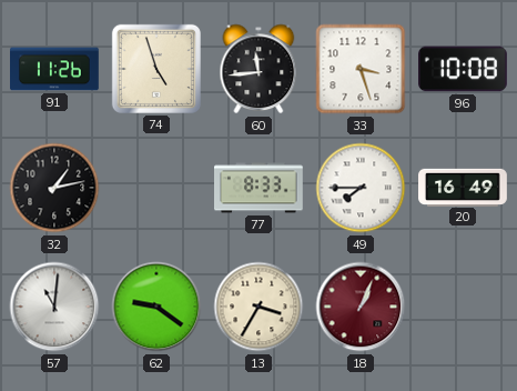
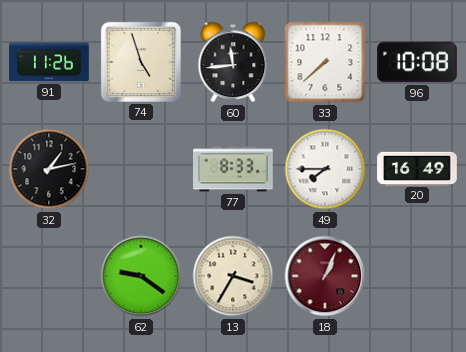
33: 3:27 -> 7:38 (325, 62)
57: 11:01 -> none (54, 307)
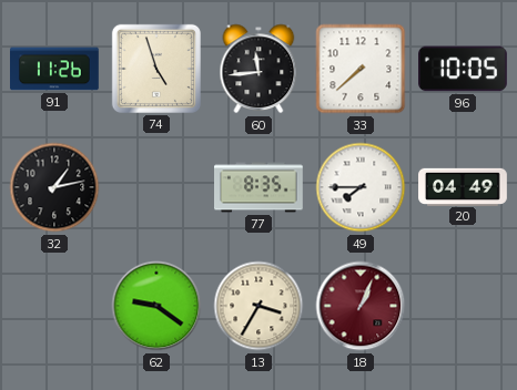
96: 10:08 -> 10:05 (464, 69)
77: 8:33 -> 8:35 (260, 187)
20: 16:49 -> 04:49 (463, 186)
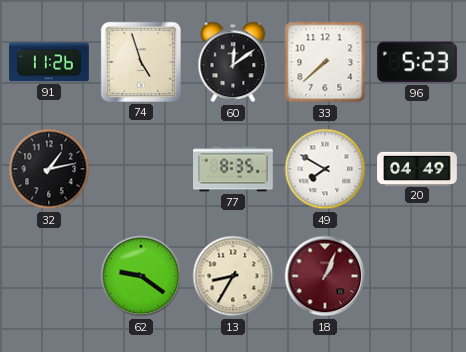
60: 11:44 -> 12:09 (233, 62)
96: 10:05 -> 5:23 (418, 62)
49: 7:45 -> 7:50 (325, 169)
13: 3:35 -> 8:35 (233, 276)
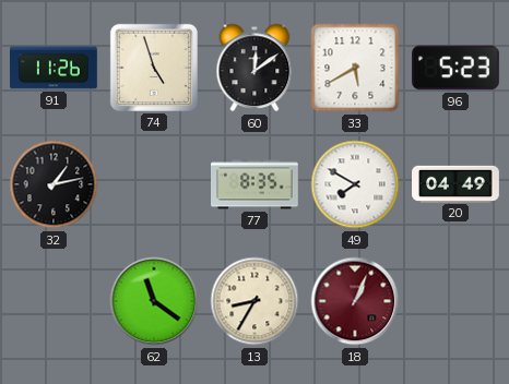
33: 7:38 -> 5:40 (355, 68)
62: 9:21 -> 11:21 (154, 301)
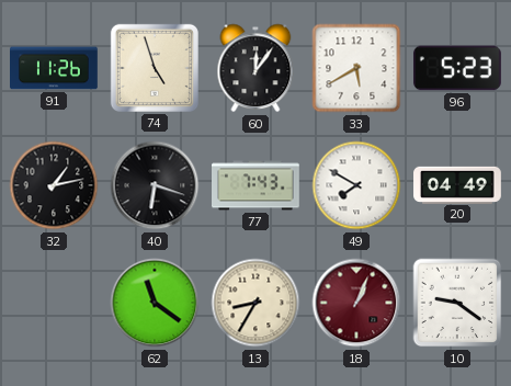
60: 12:09 -> 12:06 (256, 68)
40: none -> 6:18 (155, 185)
77: 8:35 -> 7:43 (257, 185)
10: none -> 9:21 (457, 303)
